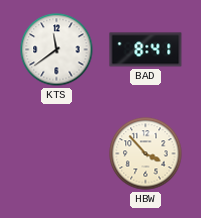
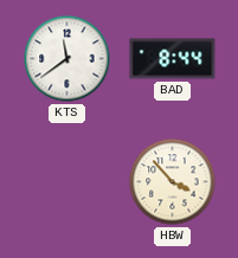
BAD: 8:41 -> 8:44 (173, 59)
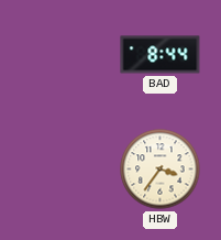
KTS: 11:39 -> none (67, 59)
HBW: 3:53 -> 3:36 (161, 170)
